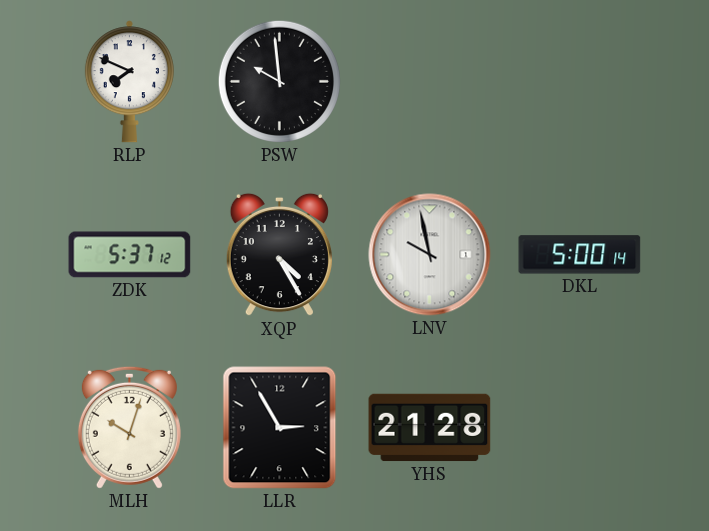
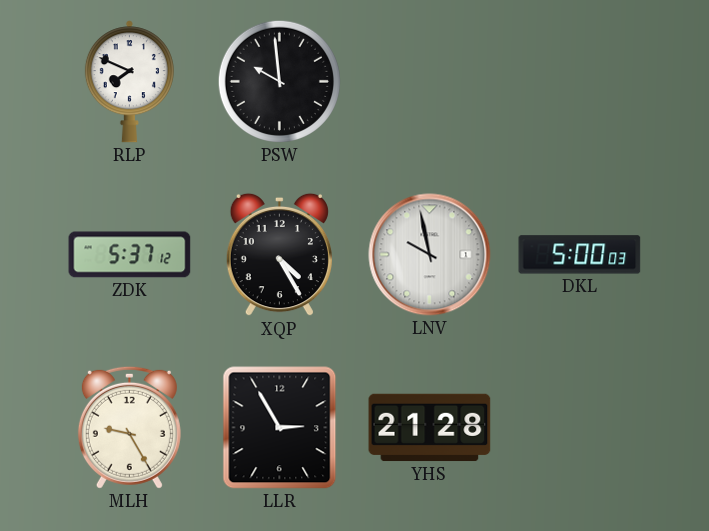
DKL: 5:00:14 -> 5:00:03 (580, 255)
MLH: 10:03 -> 9:25 (129, 427)
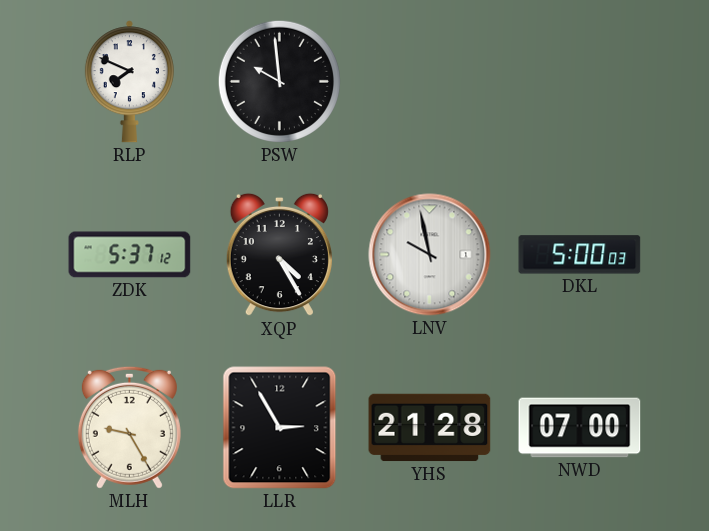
NWD: none -> 07:00 (580, 428)
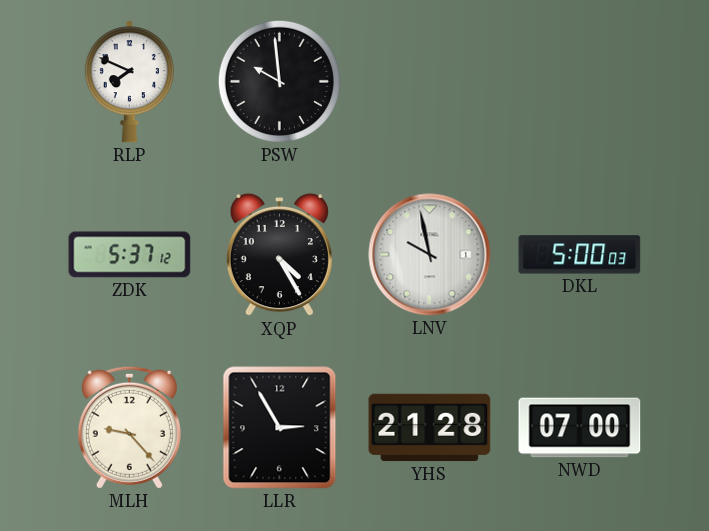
MLH: 9:25 -> 9:23 (129, 427)
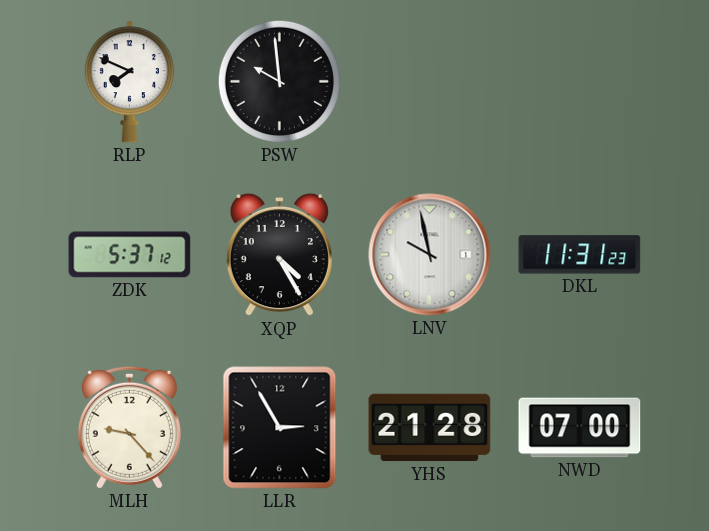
DKL: 5:00 -> 11:31 (580, 255)
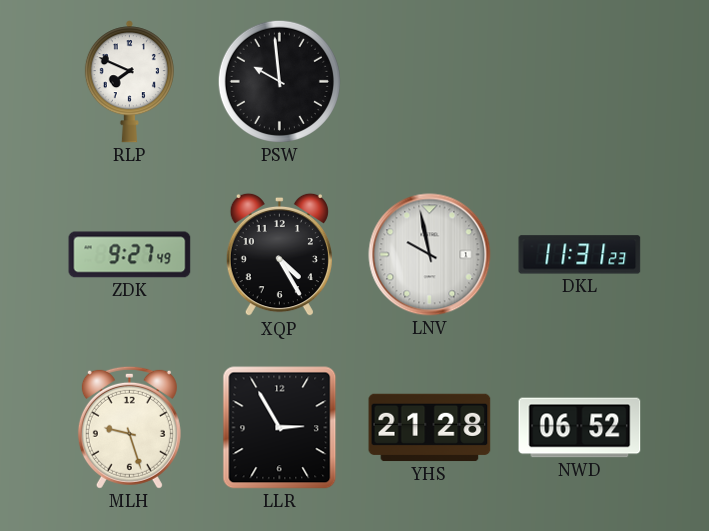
ZDK: 5:37 -> 9:27 (130, 255)
MLH: 9:23 -> 9:27 (129, 427)
NWD: 07:00 -> 06:52 (580, 428)
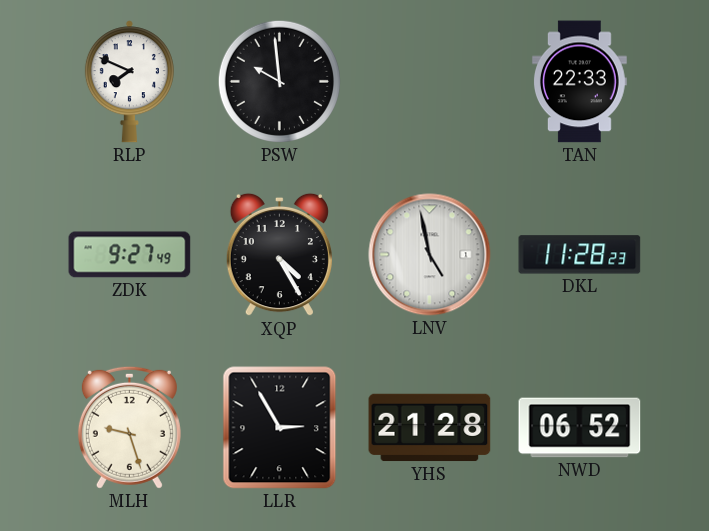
TAN: none -> 22:33 (579, 82)
LNV: 9:58 -> 4:58 (430, 255)
DKL: 11:31 -> 11:28 (580, 255)
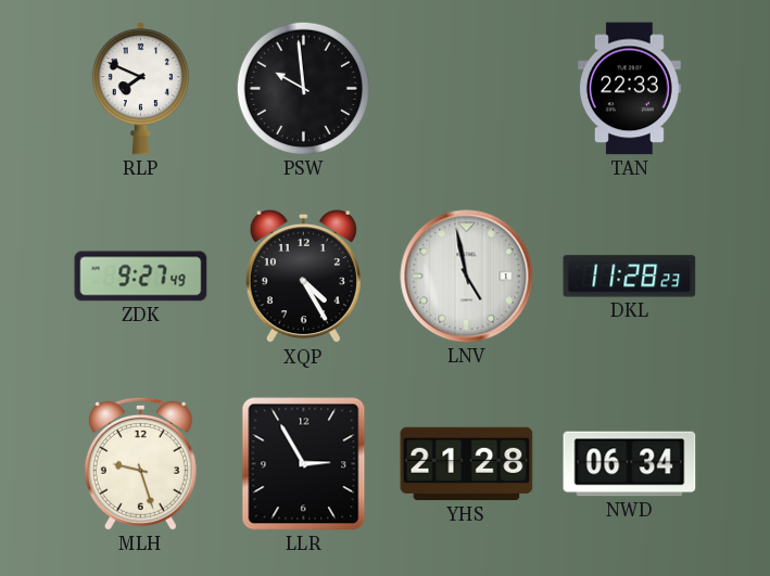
NWD: 06:52 -> 06:34 (630, 464)
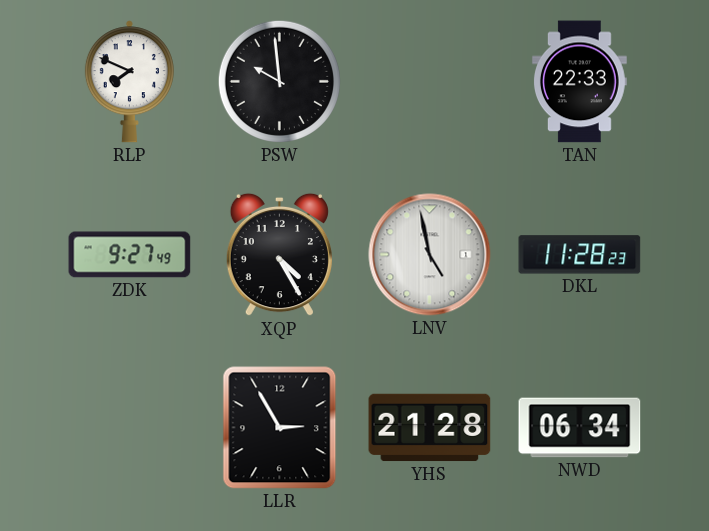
MLH: 9:27 -> none (140, 463)
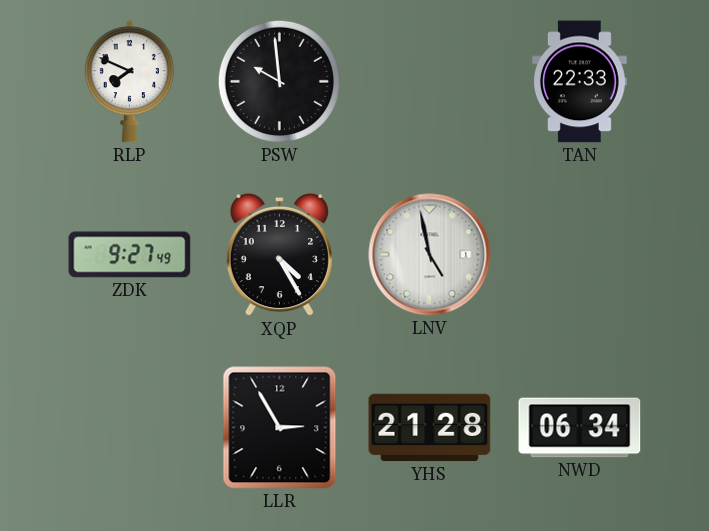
DKL: 11:28 -> none (580, 255)
